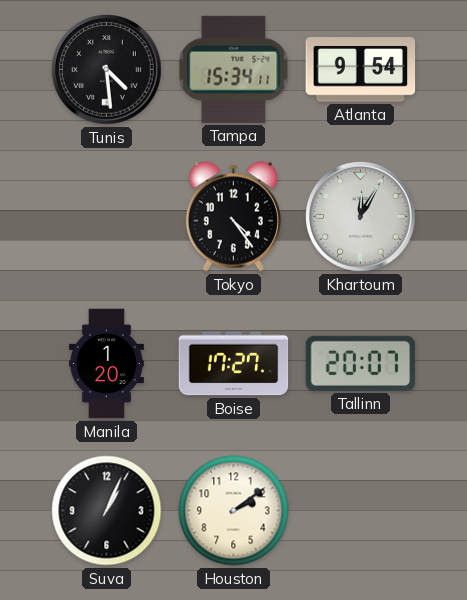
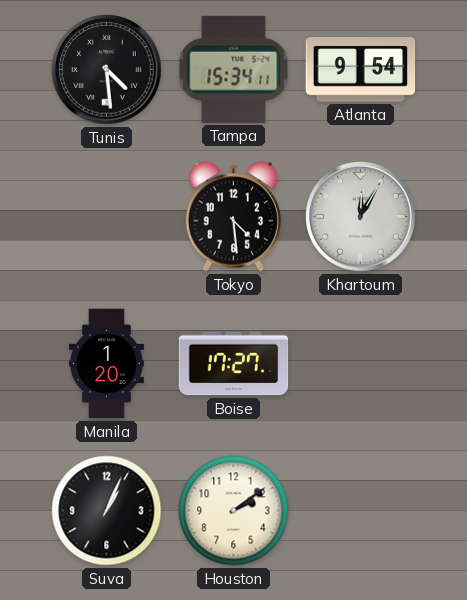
Tokyo: 4:24 -> 4:29 (233, 217)
Tallinn: 20:07 -> none (361, 363)
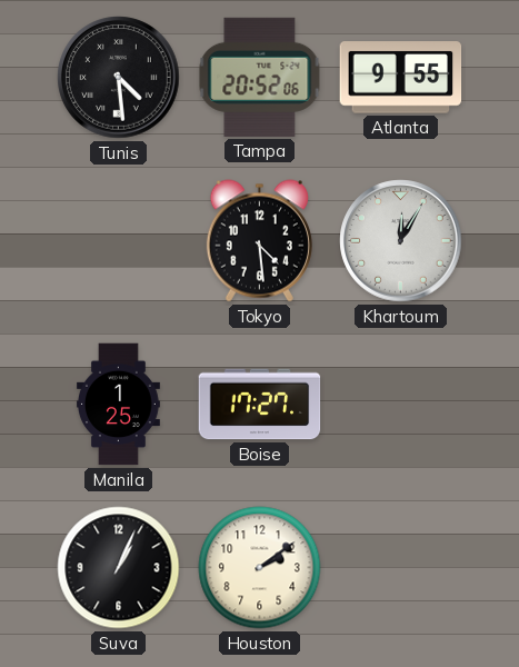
Tampa: 15:34 -> 20:52 (260, 77)
Atlanta: 9:54 -> 9:55 (401, 78)
Manila: 1:20 -> 1:25 (118, 405)
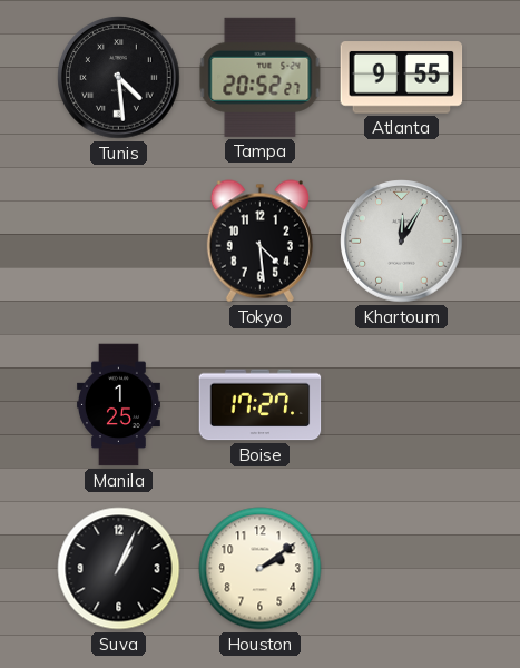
Tampa: 20:52:06 -> 20:52:27 (261, 77)
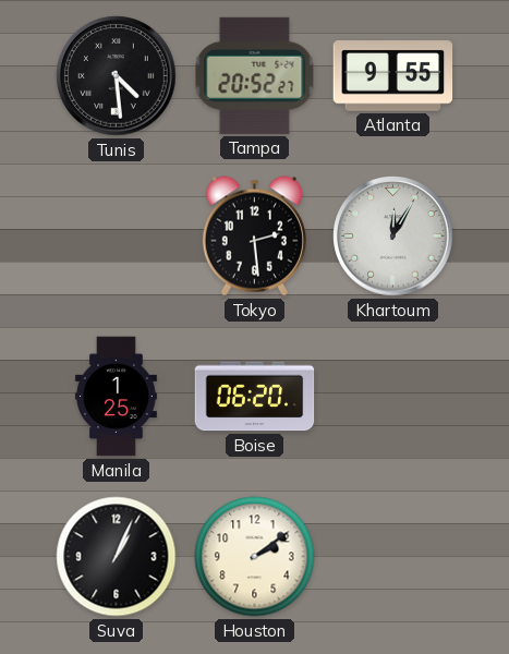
Tokyo: 4:29 -> 2:29 (254, 237)
Boise: 17:27 -> 06:20 (255, 397)
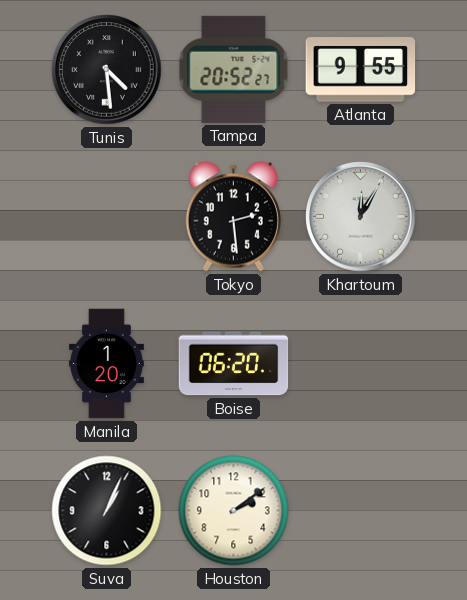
Manila: 1:25 -> 1:20 (106, 364)
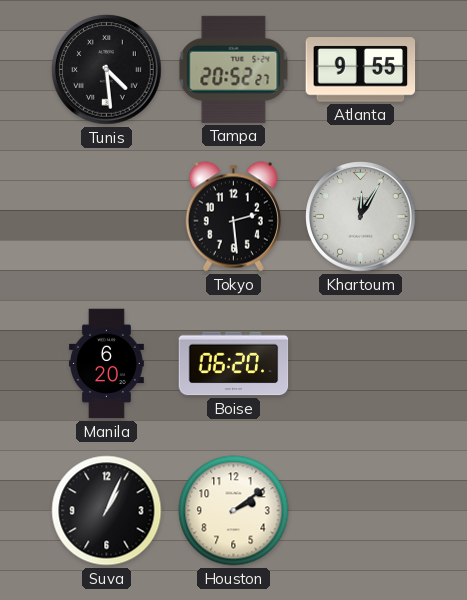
Manila: 1:20 -> 6:20 (106, 364)
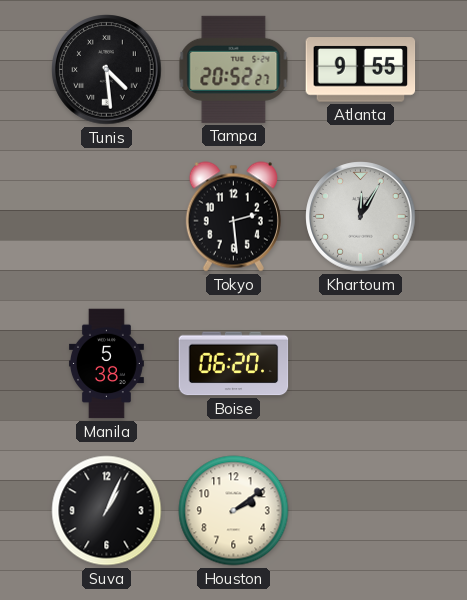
Manila: 6:20 -> 5:38 (106, 364)
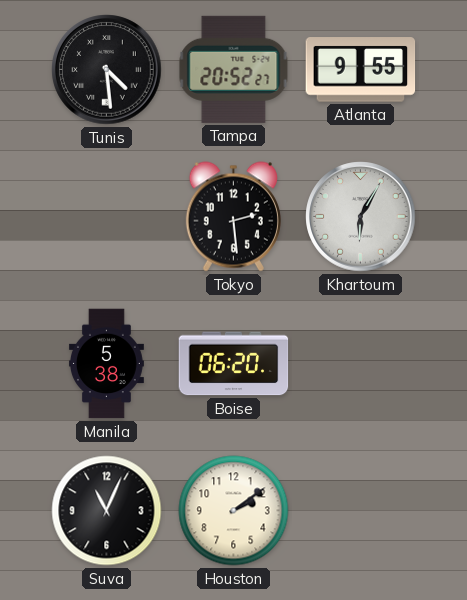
Khartoum: 12:05 -> 6:05 (361, 217)
Suva: 1:04 -> 11:04 (107, 511)
